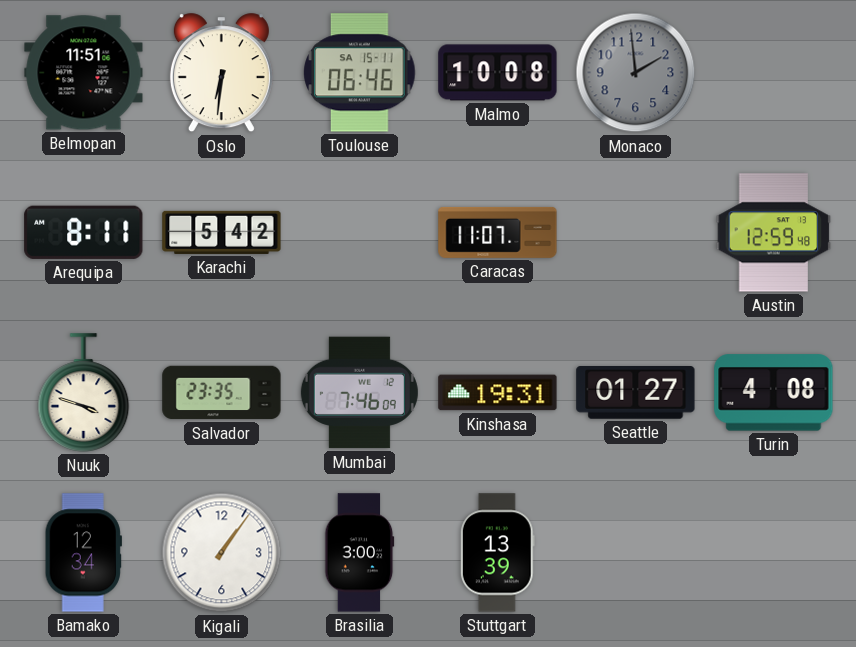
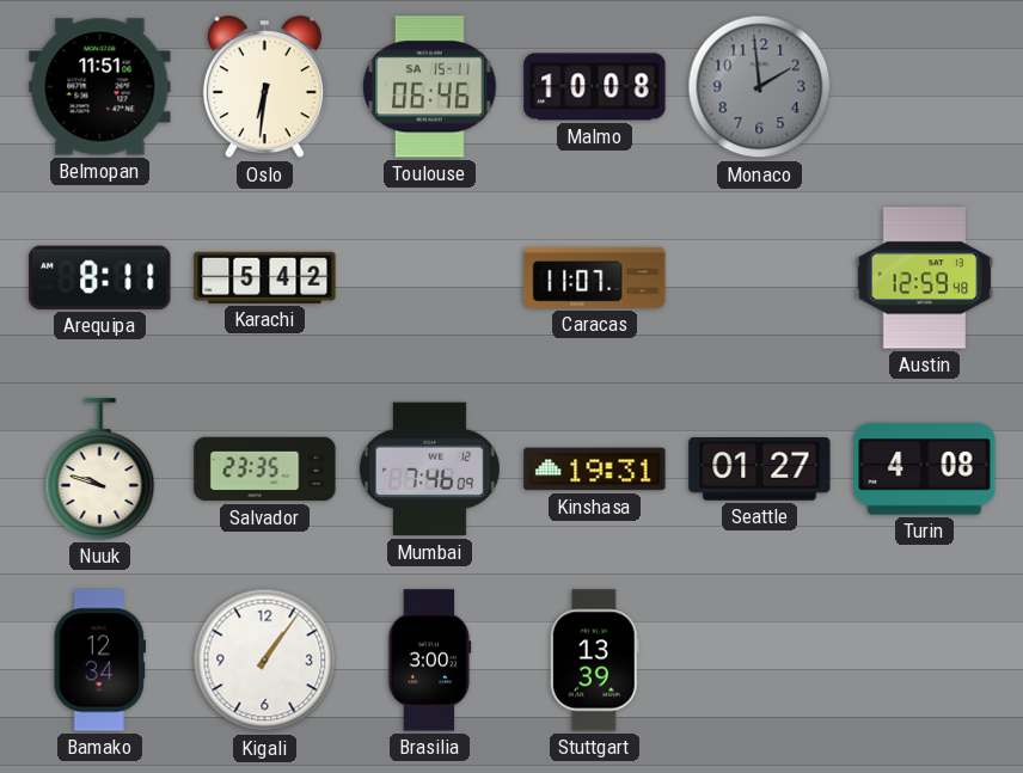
Nuuk: 3:48 -> 9:48 (100, 470)
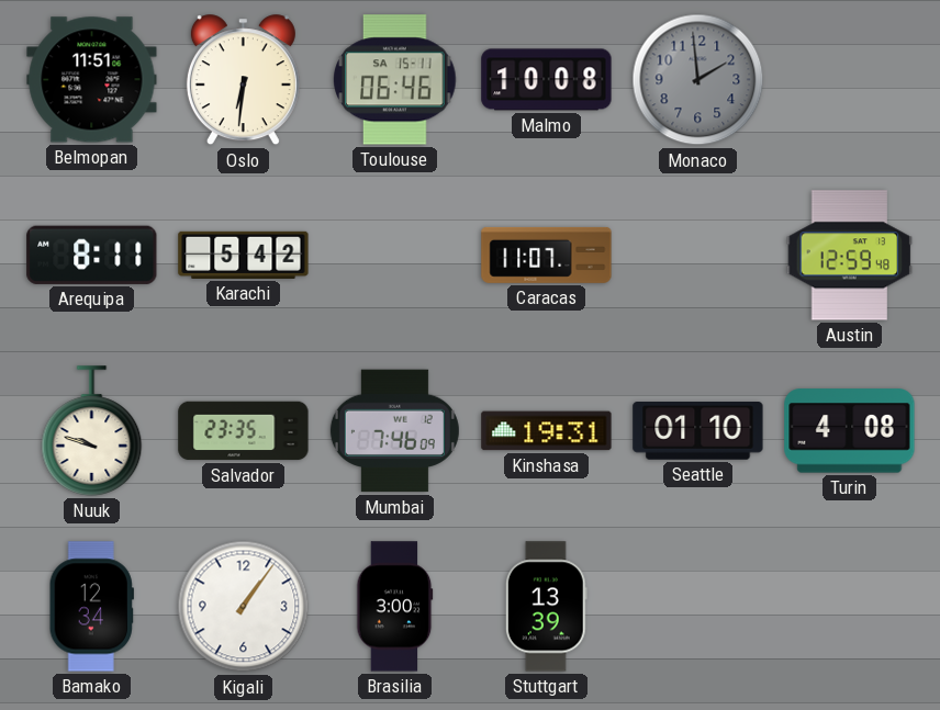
Seattle: 01:27 -> 01:10 (698, 431)
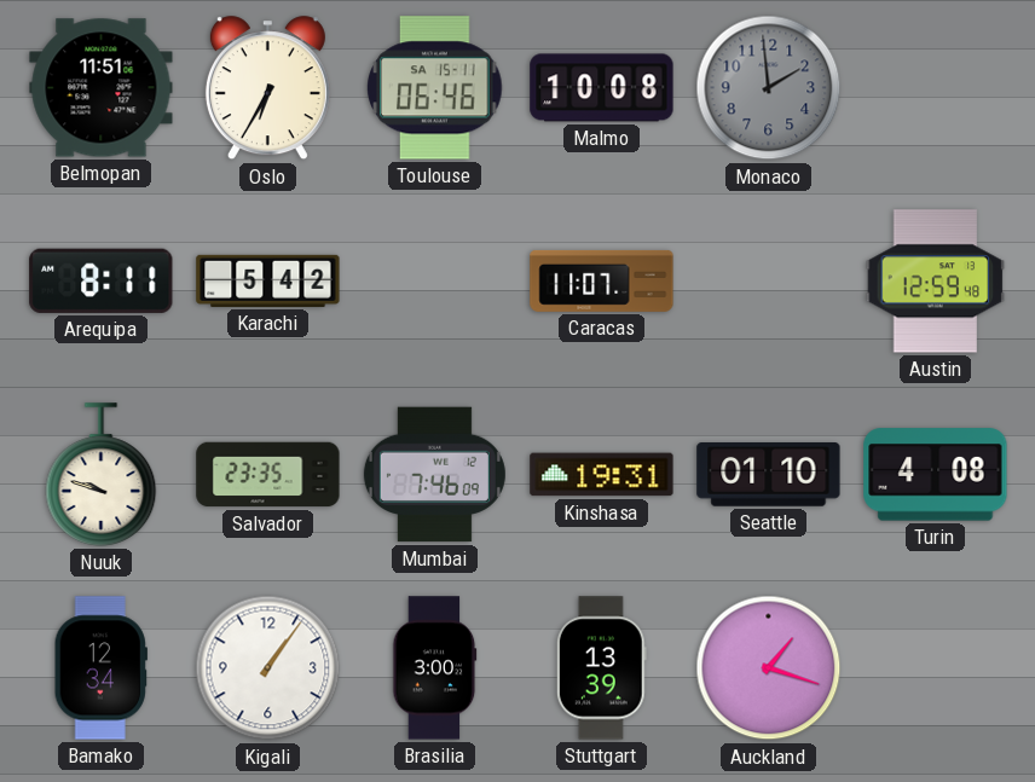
Oslo: 6:31 -> 6:35 (267, 88)
Auckland: none -> 1:18 (769, 668)
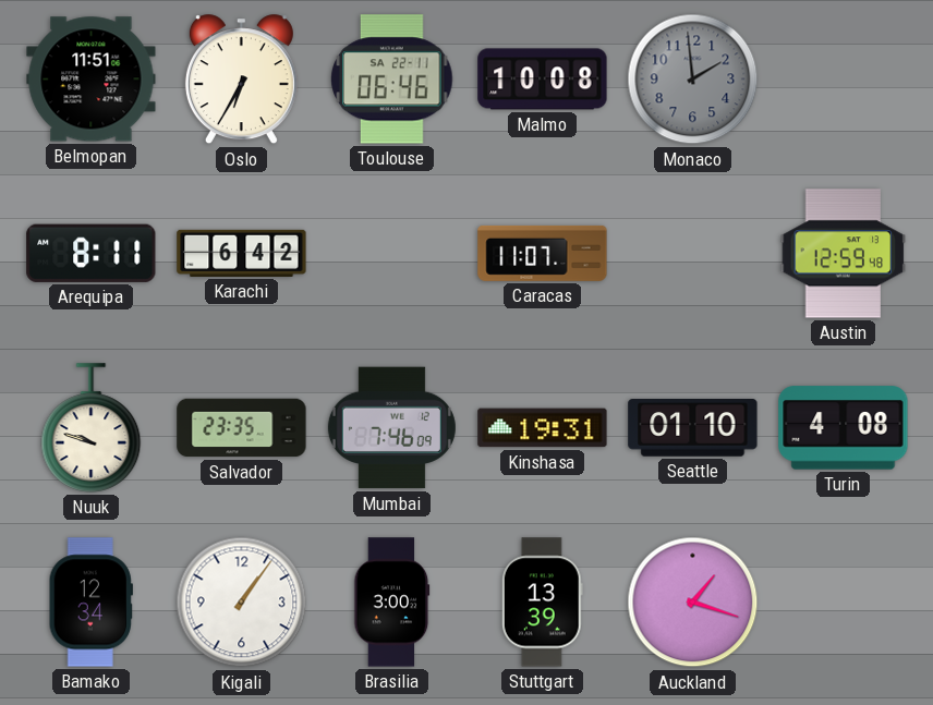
Toulouse date: SA 15-11 -> SA 22-11 (392, 80)
Karachi: 5:42 -> 6:42 (242, 253)
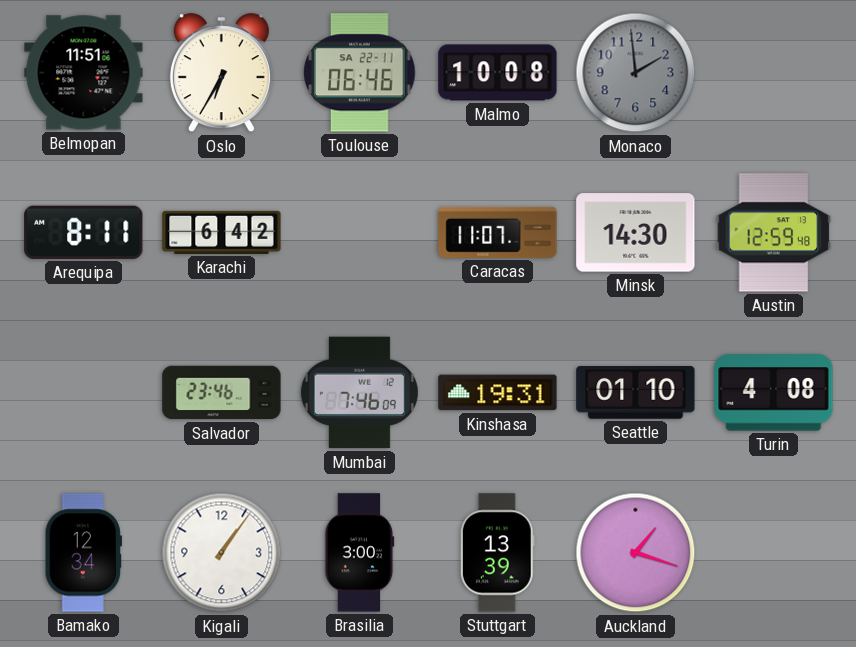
Minsk: none -> 14:30 (636, 233)
Nuuk: 9:48 -> none (92, 428)
Salvador: 23:35 -> 23:46 (222, 393)
